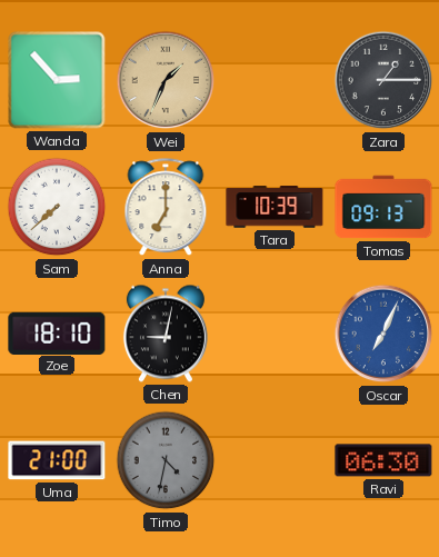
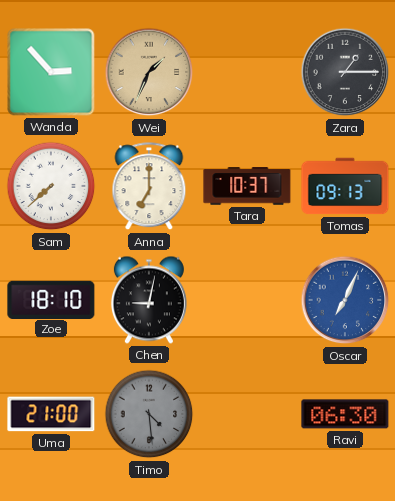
Tara: 10:39 -> 10:37 (247, 186)
Timo: 4:32 -> 4:29 (149, 414)
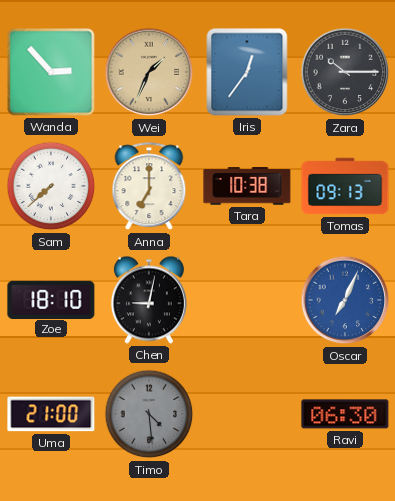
Iris: none -> 12:36 (247, 72)
Zara: 1:15 -> 10:15 (345, 72)
Tara: 10:37 -> 10:38 (247, 186)
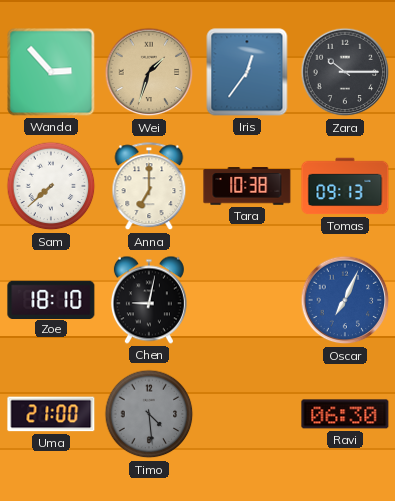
Wei: 1:34 -> 1:33 (149, 72)
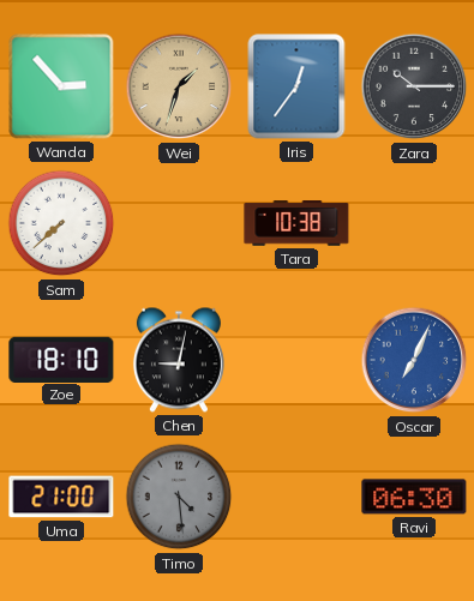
Anna: 7:00 -> none (149, 187)
Tomas: 09:13 -> none (345, 186)
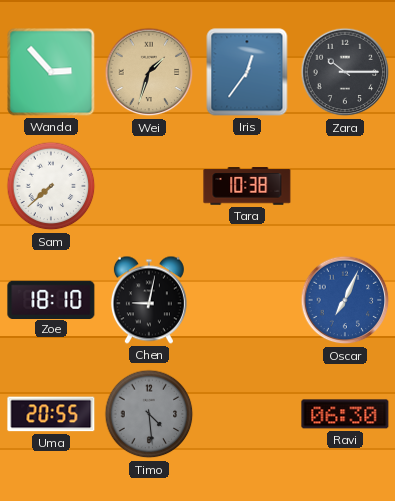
Uma: 21:00 -> 20:55 (51, 414)
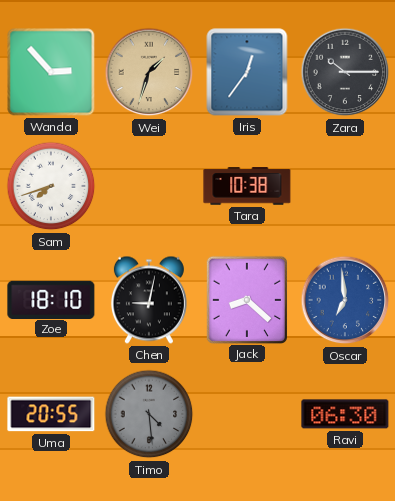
Sam: 7:38 -> 7:42 (51, 186)
Jack: none -> 8:22 (246, 299)
Oscar: 7:04 -> 6:59 (345, 300)
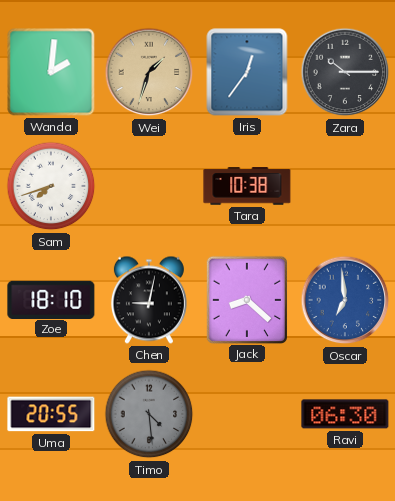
Wanda: 2:53 -> 2:01 (51, 72)
